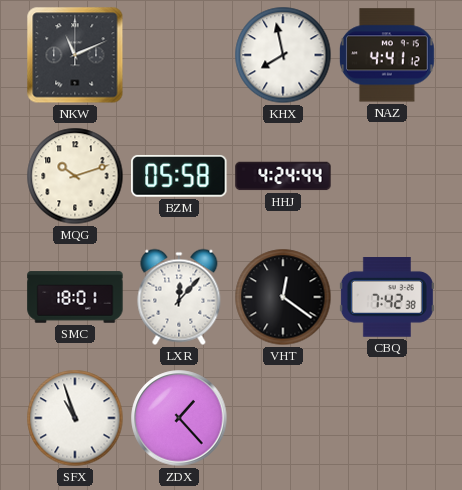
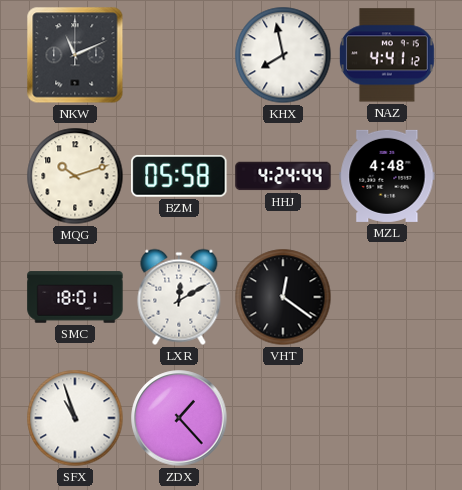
MZL: none -> 4:48 (387, 176)
LXR: 12:07 -> 12:10 (179, 297)
CBQ: 7:42 -> none (387, 298)
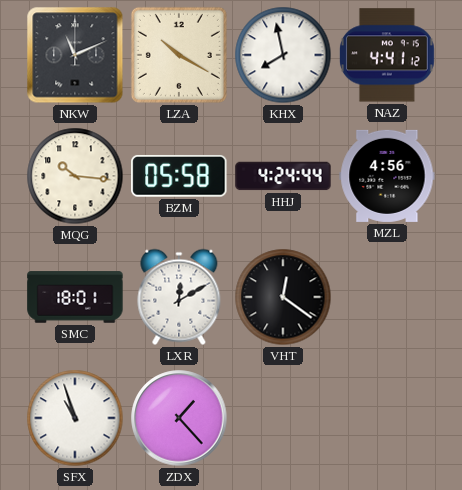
LZA: none -> 10:20 (179, 55)
MQG: 10:12 -> 10:16 (75, 176)
MZL: 4:48 -> 4:56 (387, 176)
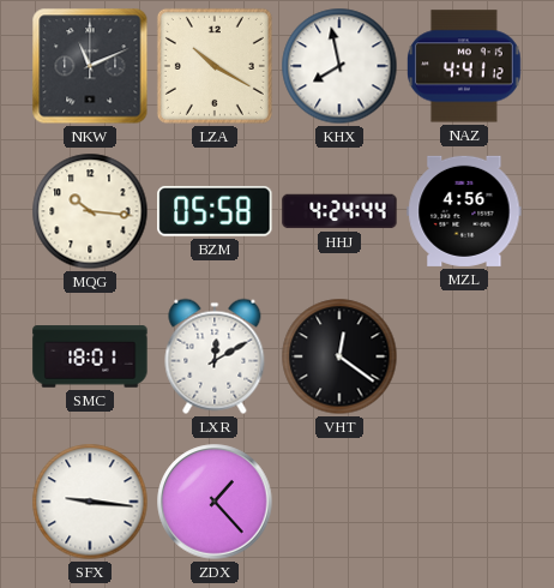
SFX: 10:57 -> 9:16 (90, 502)
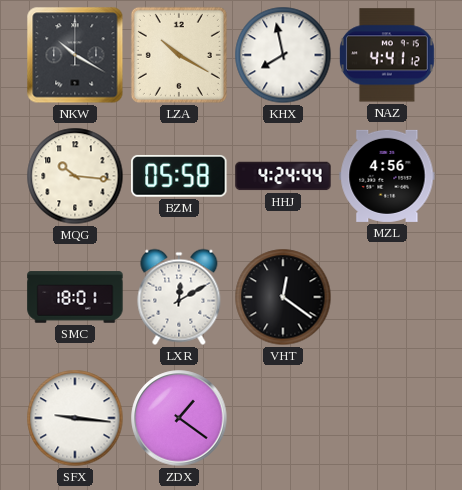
NKW: 11:11 -> 10:20 (75, 55)
ZDX: 1:23 -> 1:21 (179, 418)
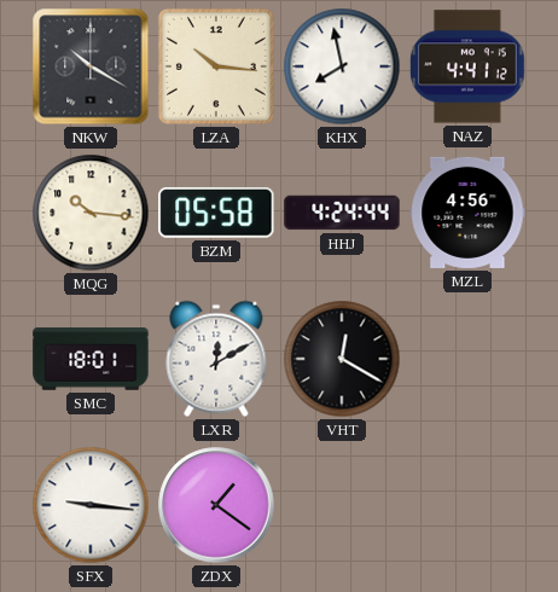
LZA: 10:20 -> 10:16 (216, 66)
VHT: 12:21 -> 12:20 (342, 359)
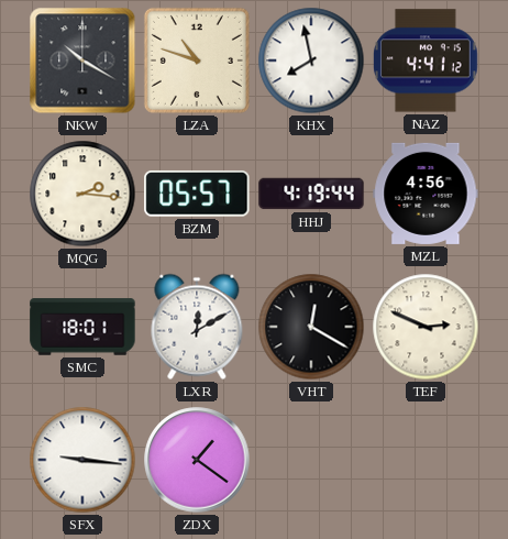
LZA: 10:16 -> 10:48 (197, 61)
MQG: 10:16 -> 2:16 (82, 194)
BZM: 05:58 -> 05:57 (197, 194)
HHJ: 4:24 -> 4:19 (311, 194)
TEF: none -> 2:49 (426, 327)
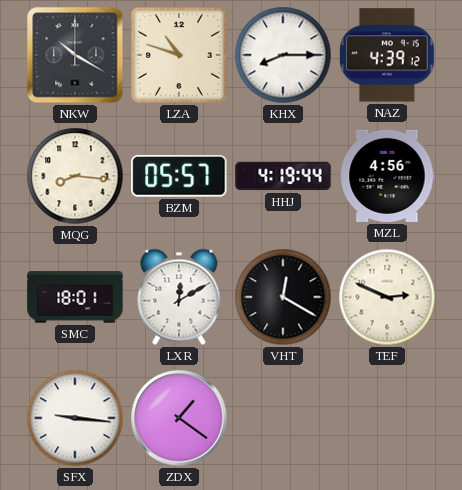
KHX: 7:58 -> 8:15 (283, 55)
NAZ: 4:41 -> 4:39 (387, 55)
MQG: 2:16 -> 8:16 (75, 176)
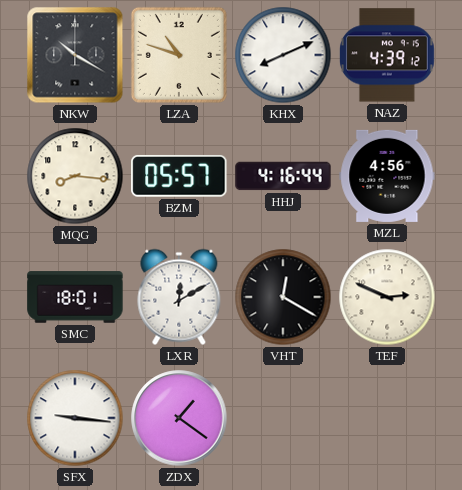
KHX: 8:15 -> 8:11 (283, 55)
HHJ: 4:19 -> 4:16 (283, 176)
